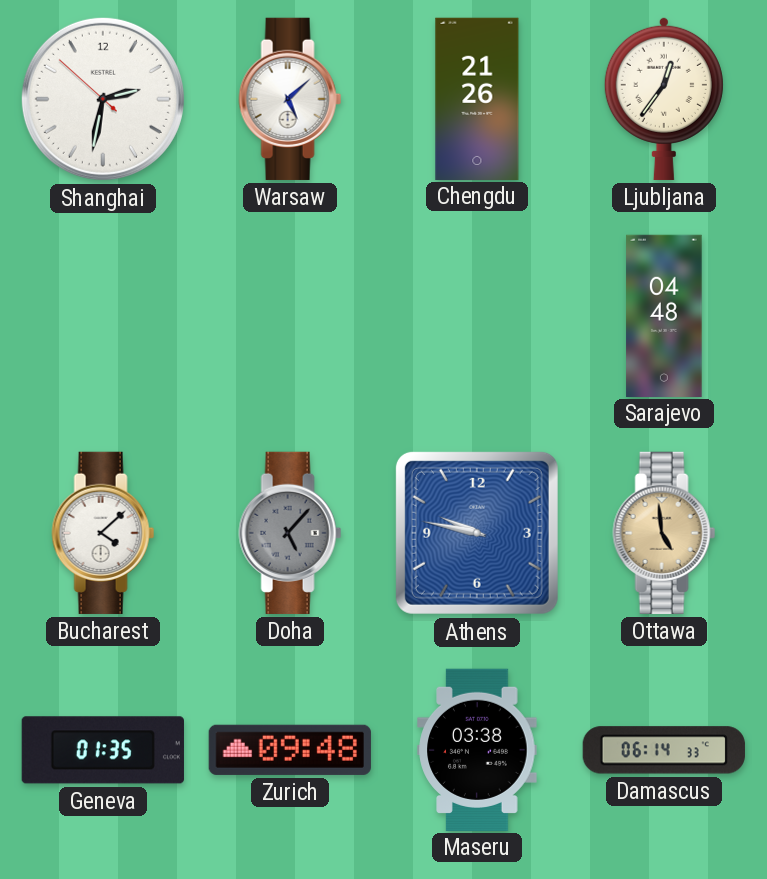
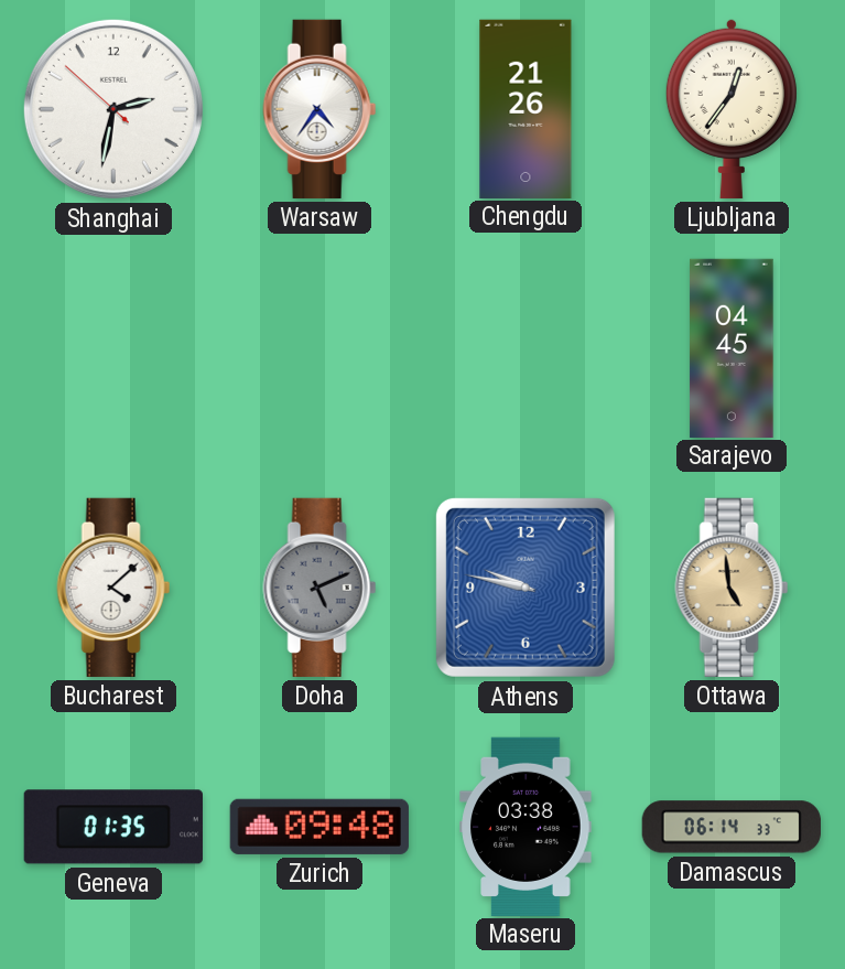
Warsaw: 5:08 -> 4:36 (319, 109)
Sarajevo: 04:48 -> 04:45 (732, 347)
Doha: 5:07 -> 5:11 (319, 588)
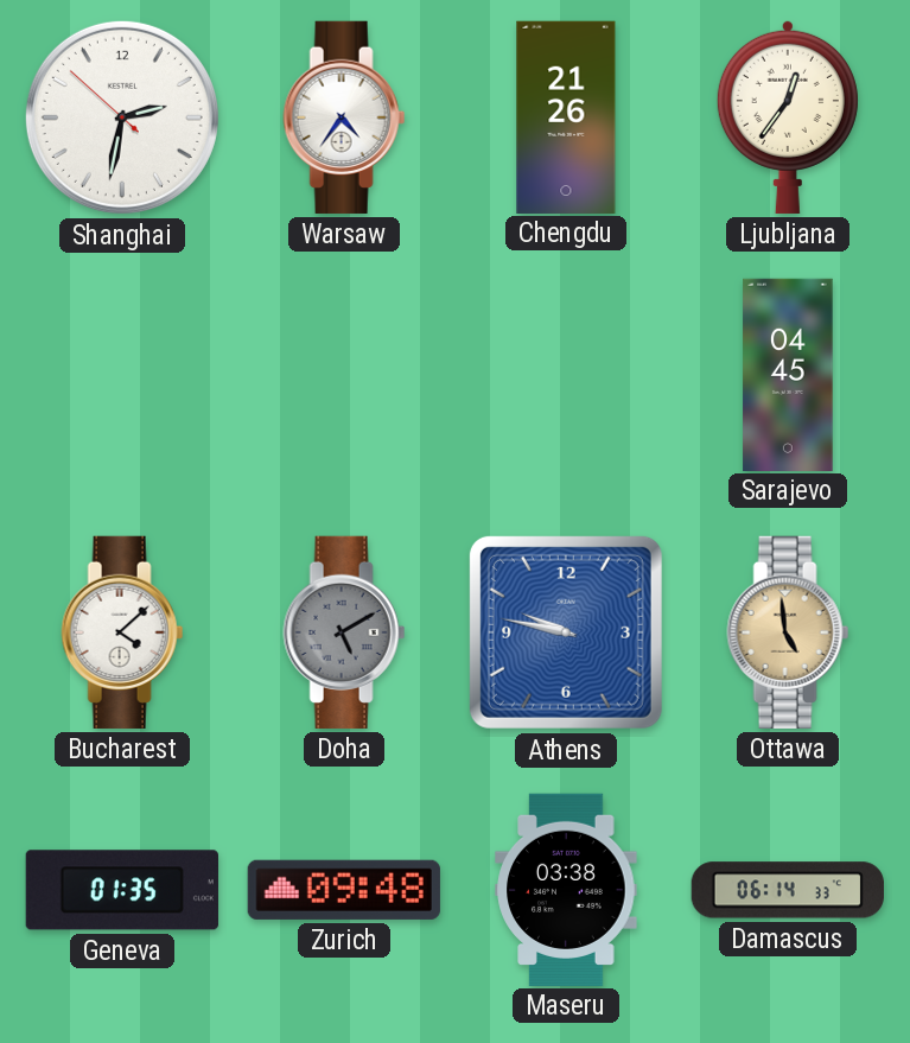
Doha: 5:11 -> 5:10 (344, 632)
